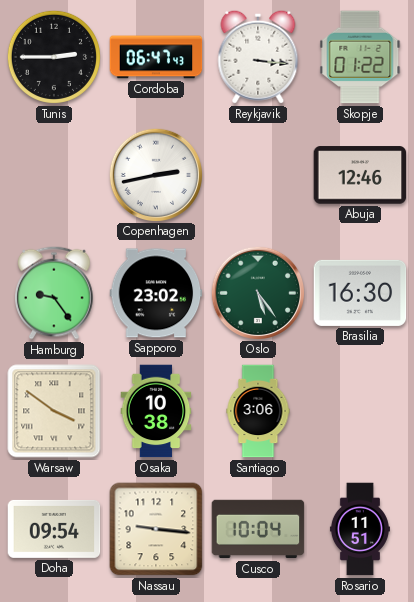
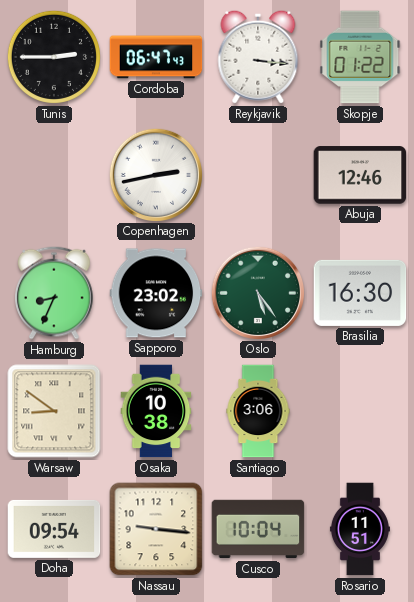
Hamburg: 9:24 -> 8:34 (55, 293)
Warsaw: 3:51 -> 8:51 (54, 411)
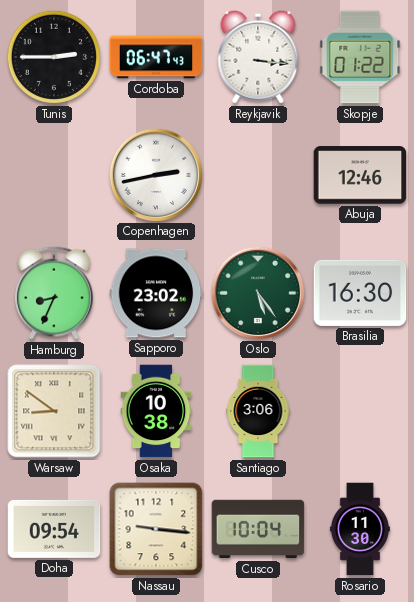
Rosario: 11:51 -> 11:30 (360, 529)
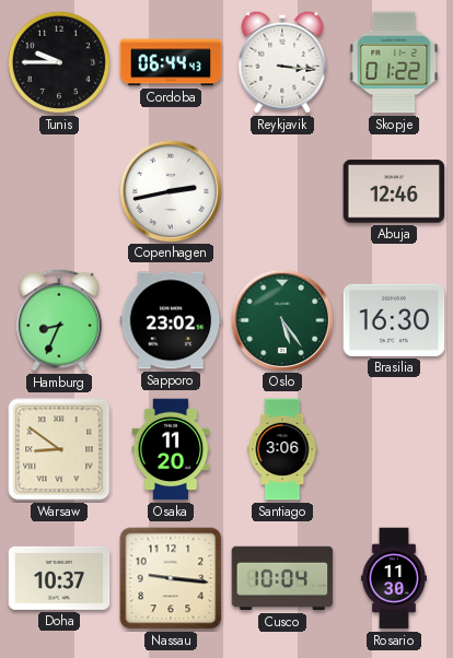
Tunis: 2:45 -> 9:45 (59, 62)
Cordoba: 06:47 -> 06:44 (171, 62)
Osaka: 10:38 -> 11:20 (171, 449)
Doha: 09:54 -> 10:37 (59, 578)
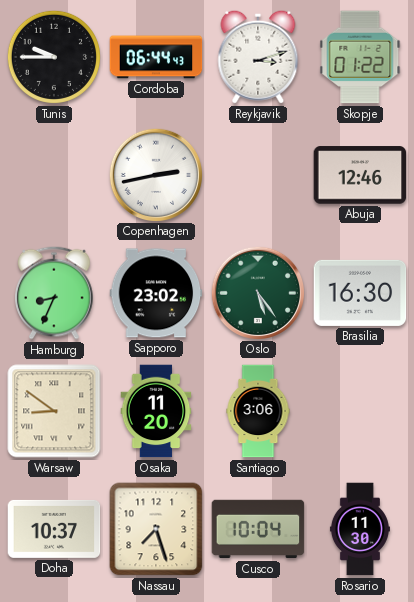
Reykjavik: 3:16 -> 3:12 (258, 57)
Nassau: 9:16 -> 7:27 (156, 529)
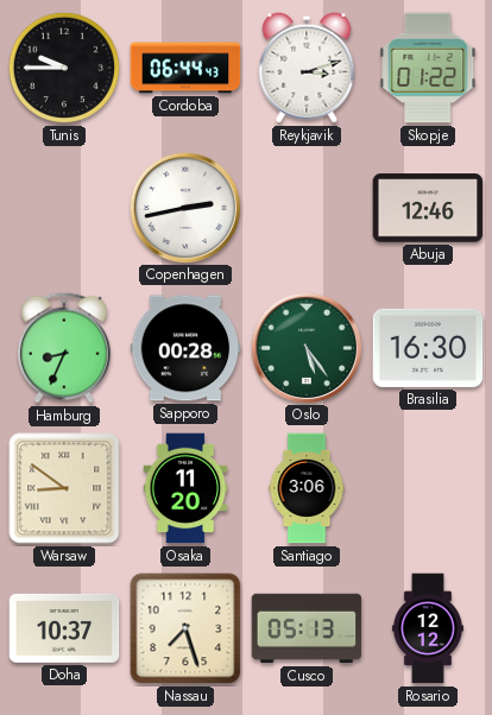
Sapporo: 23:02 -> 00:28 (185, 348)
Cusco: 10:04 -> 05:13 (307, 628)
Rosario: 11:30 -> 12:12 (428, 628)
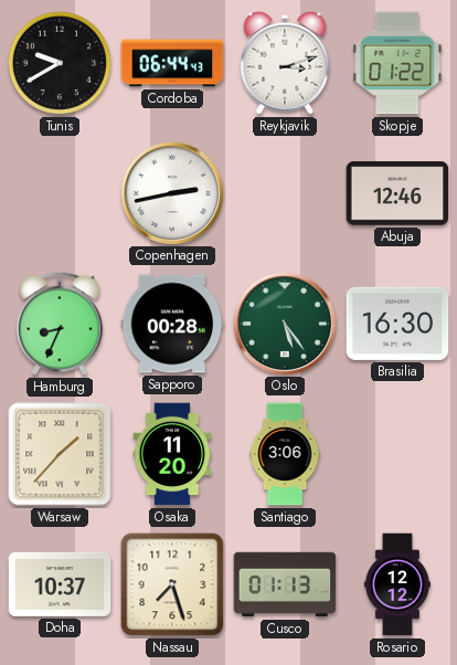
Tunis: 9:45 -> 9:40 (60, 63)
Warsaw: 8:51 -> 1:37 (60, 454)
Cusco: 05:13 -> 01:13 (285, 584)
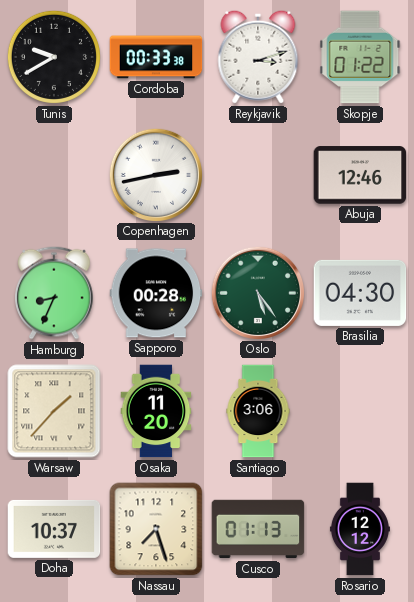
Cordoba: 06:44 -> 00:33 (156, 57)
Brasilia: 16:30 -> 04:30 (360, 293)
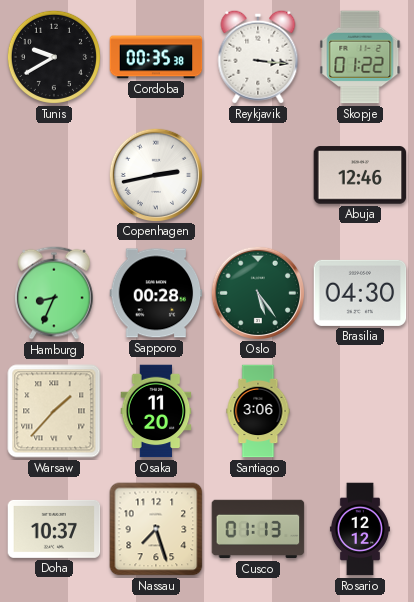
Cordoba: 00:33 -> 00:35 (156, 57)
Reykjavik: 3:12 -> 3:16 (258, 57)
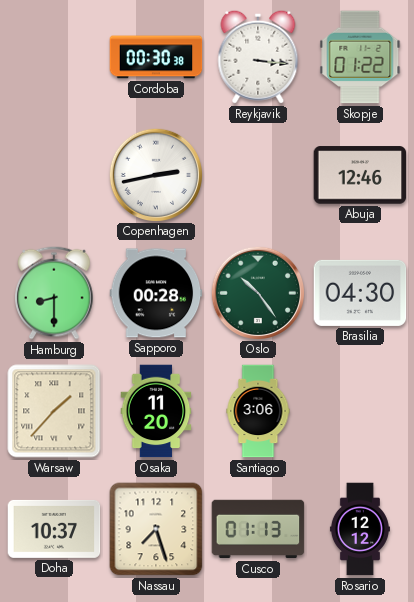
Tunis: 9:40 -> none (54, 57)
Cordoba: 00:35 -> 00:30 (156, 57)
Hamburg: 8:34 -> 8:30 (55, 293)
Oslo: 5:24 -> 10:24 (257, 292)
